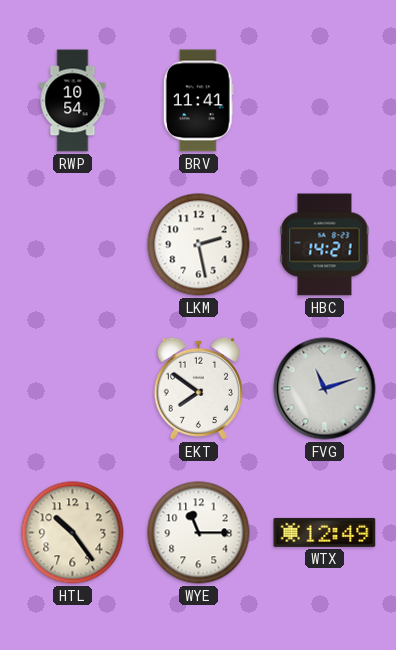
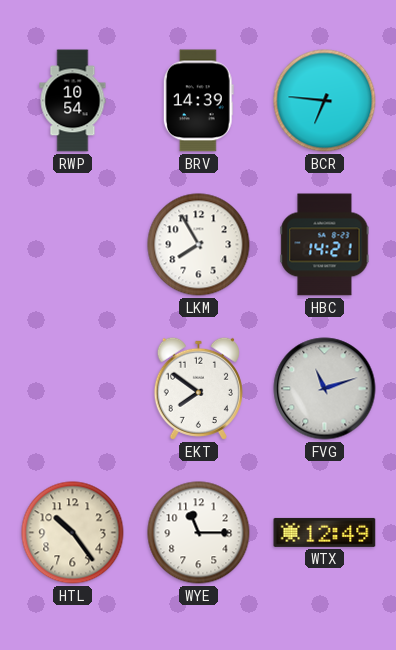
BRV: 11:41 -> 14:39 (198, 101)
BCR: none -> 6:46 (325, 101)
LKM: 2:28 -> 7:55 (199, 245)
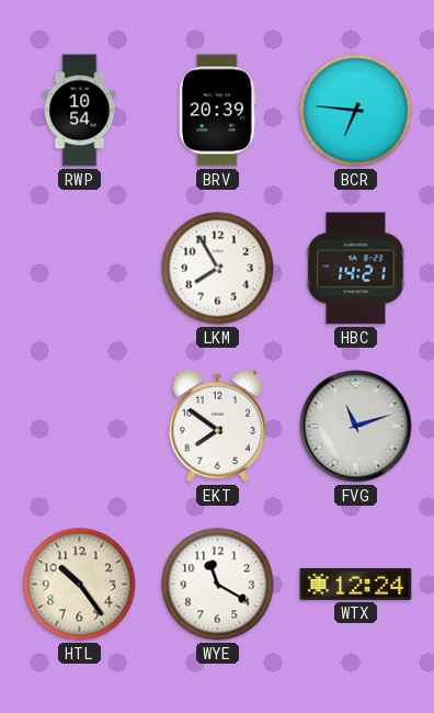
BRV: 14:39 -> 20:39 (217, 111)
WYE: 11:15 -> 11:20 (218, 585)
WTX: 12:49 -> 12:24 (356, 584)
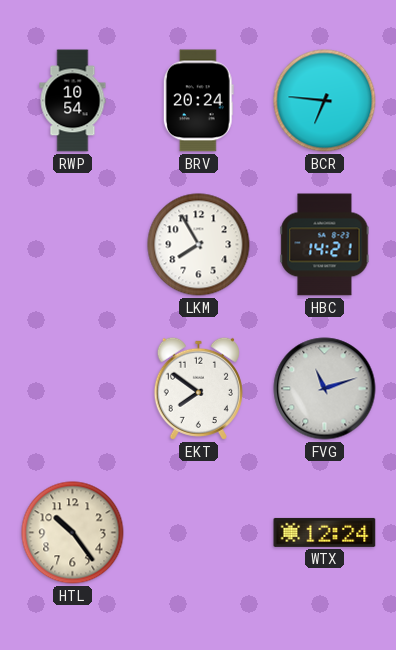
BRV: 20:39 -> 20:24 (198, 101)
WYE: 11:20 -> none (218, 585)
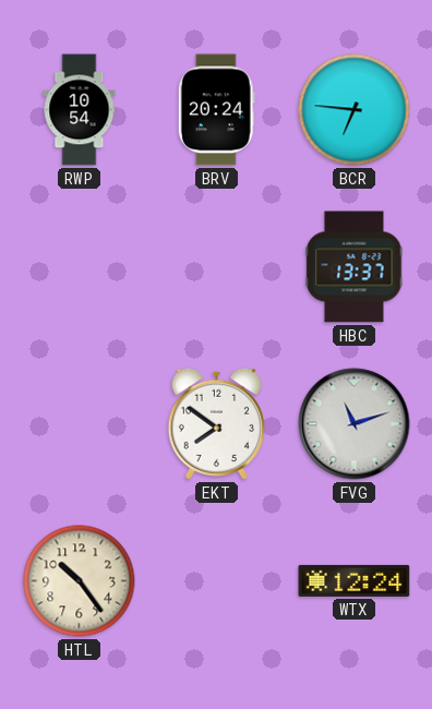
LKM: 7:55 -> none (199, 245)
HBC: 14:21 -> 13:37 (355, 267)
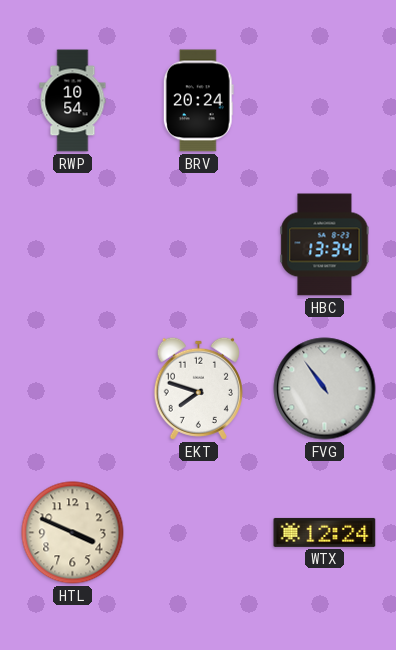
BCR: 6:46 -> none (355, 110)
HBC: 13:37 -> 13:34 (325, 245)
EKT: 7:51 -> 7:48 (198, 388)
FVG: 11:12 -> 10:54 (325, 389)
HTL: 10:24 -> 3:49 (73, 533)
